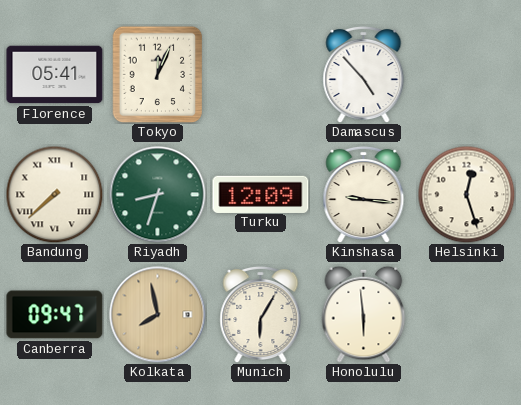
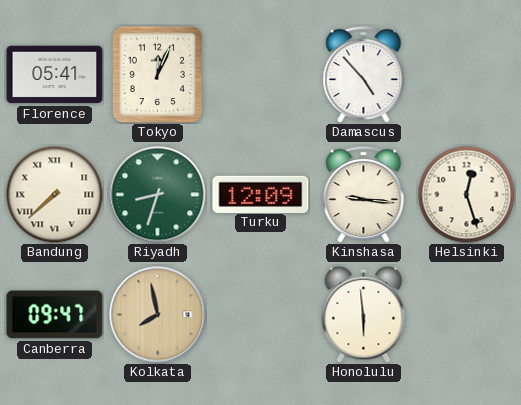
Munich: 6:05 -> none (261, 314)
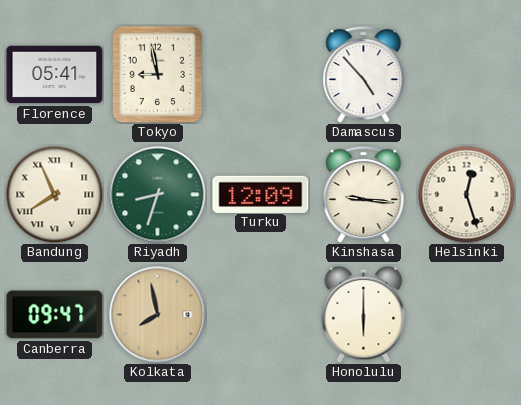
Tokyo: 12:04 -> 8:58 (158, 74)
Bandung: 7:38 -> 7:56 (54, 194)
Honolulu: 5:59 -> 6:00 (364, 314)
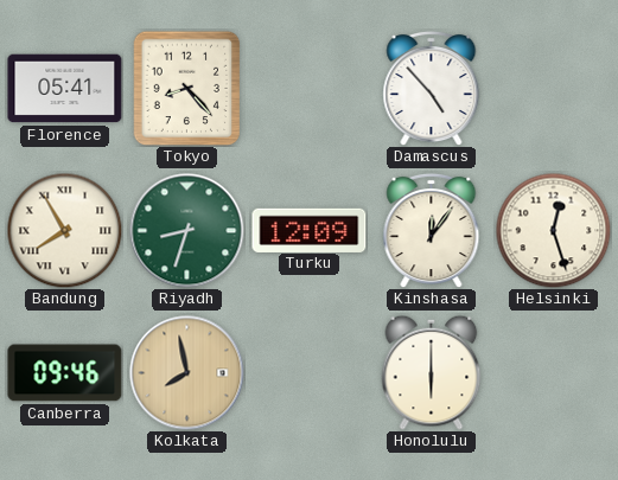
Tokyo: 8:58 -> 8:23 (187, 88)
Bandung: 7:56 -> 7:55 (64, 230)
Kinshasa: 9:16 -> 12:06 (432, 230)
Canberra: 09:47 -> 09:46 (65, 373)
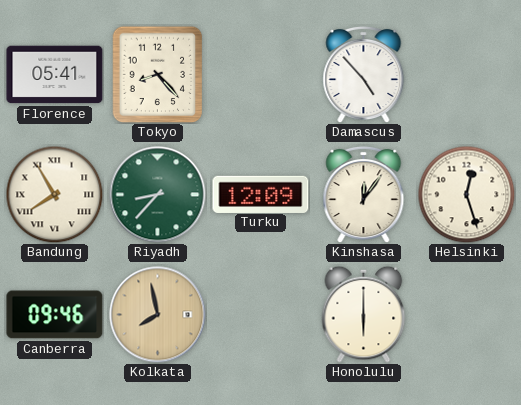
Riyadh: 8:33 -> 8:37 (158, 195)
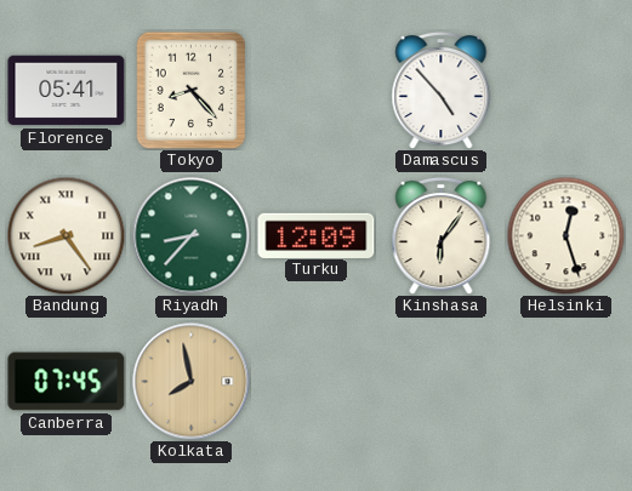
Bandung: 7:55 -> 8:24 (66, 235)
Kinshasa: 12:06 -> 6:06 (442, 235)
Canberra: 09:46 -> 07:45 (67, 382)
Honolulu: 6:00 -> none (364, 314)
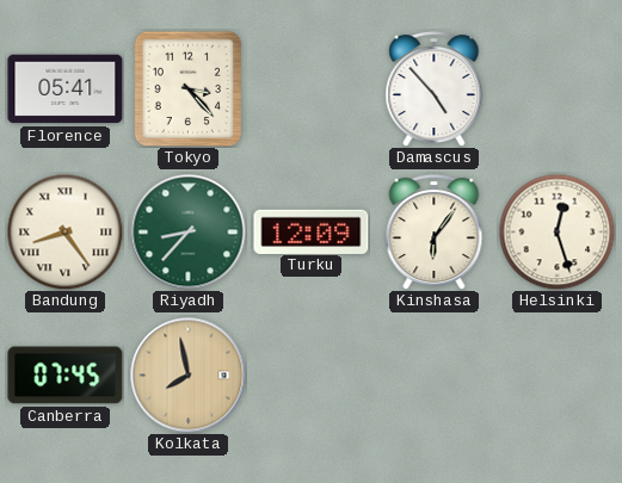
Tokyo: 8:23 -> 3:23 (189, 88)
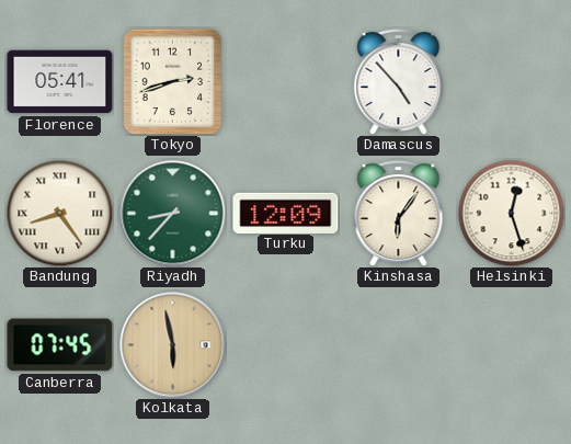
Tokyo: 3:23 -> 2:42 (173, 81)
Kolkata: 7:58 -> 5:58 (173, 345)
